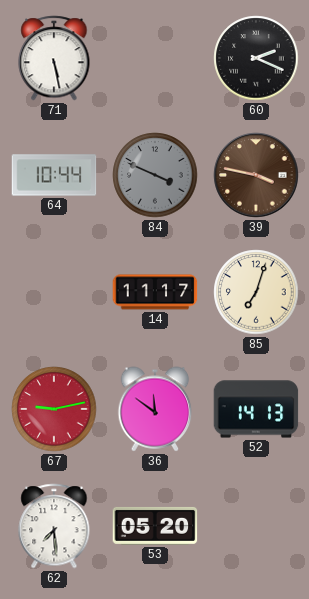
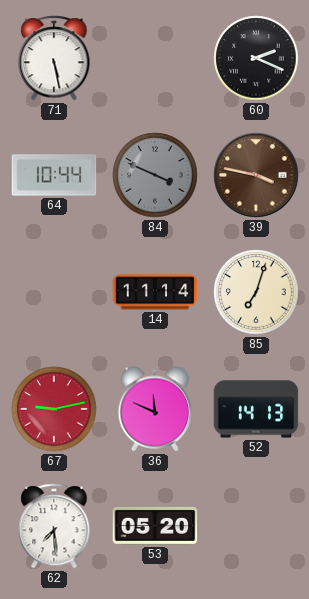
14: 11:17 -> 11:14 (155, 292)
36: 11:51 -> 11:49 (155, 409)
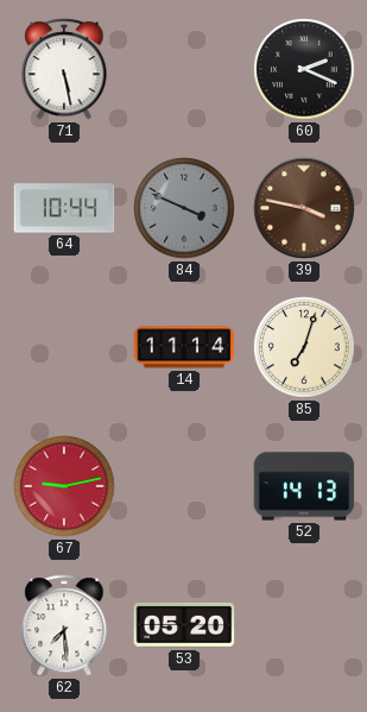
36: 11:49 -> none (155, 409)
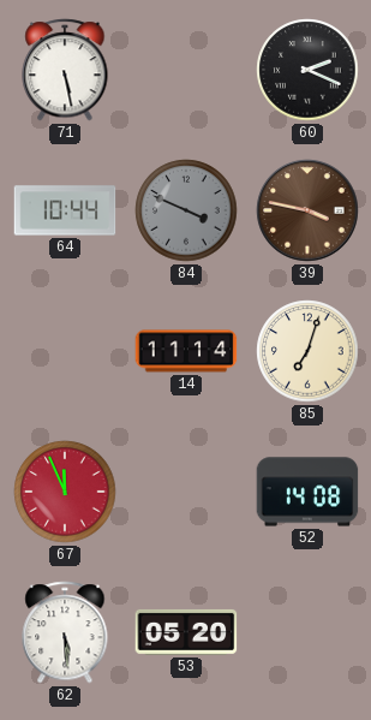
67: 9:13 -> 11:56 (65, 492)
52: 14:13 -> 14:08 (307, 492)
62: 7:29 -> 5:29 (65, 632)
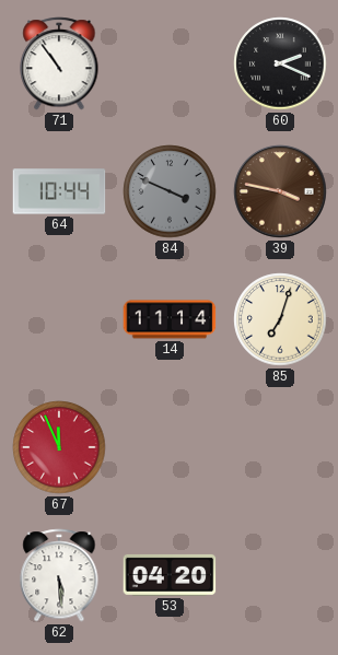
71: 5:28 -> 10:54 (59, 63)
52: 14:08 -> none (307, 492)
53: 05:20 -> 04:20 (170, 575)
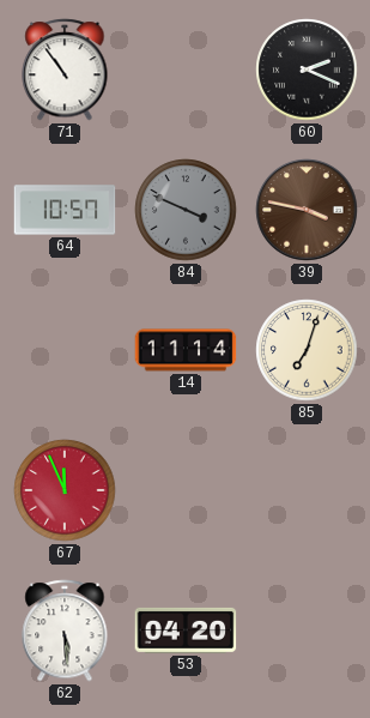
64: 10:44 -> 10:57 (65, 210)
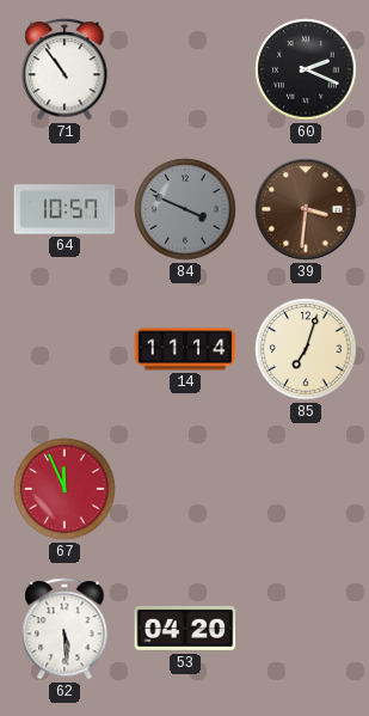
39: 3:47 -> 3:31 (306, 209)
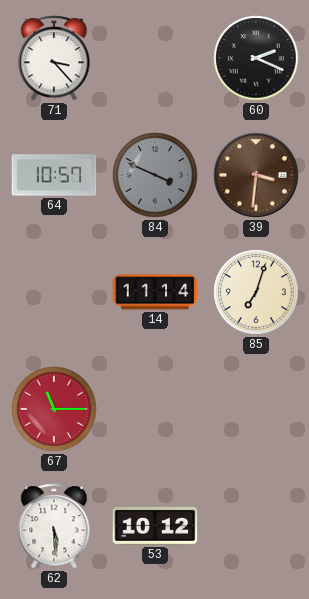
71: 10:54 -> 3:23 (54, 58)
67: 11:56 -> 11:15 (54, 409)
53: 04:20 -> 10:12 (155, 526)
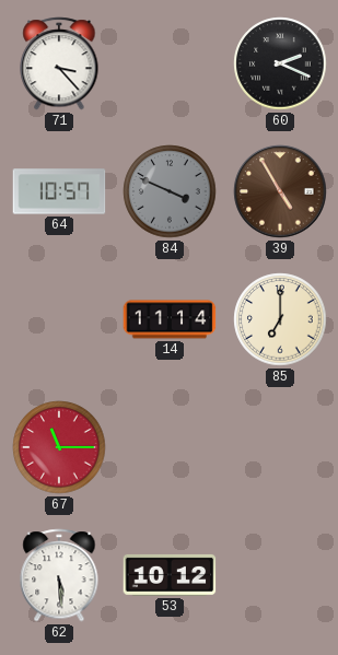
39: 3:31 -> 4:55 (280, 191)
85: 7:03 -> 7:00 (280, 319)
